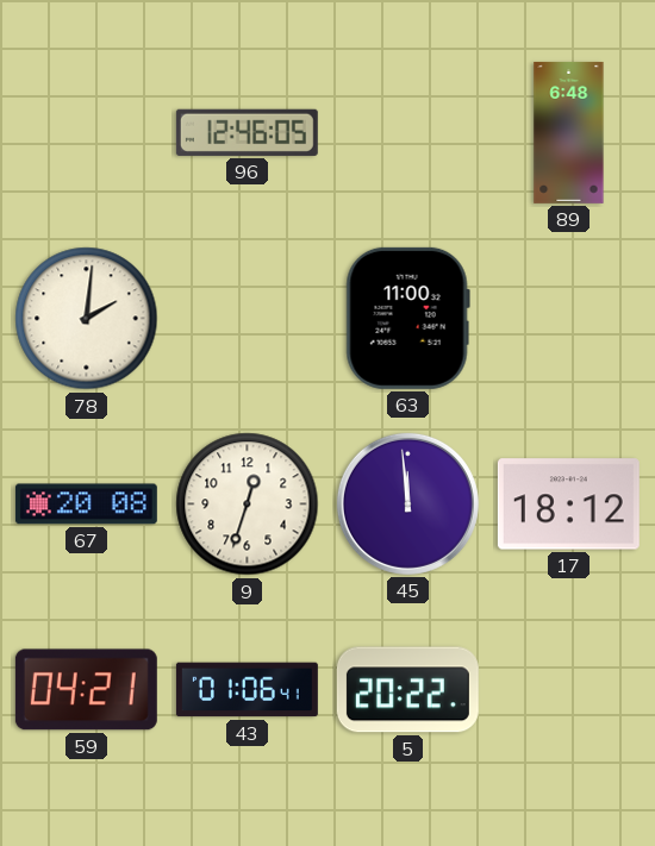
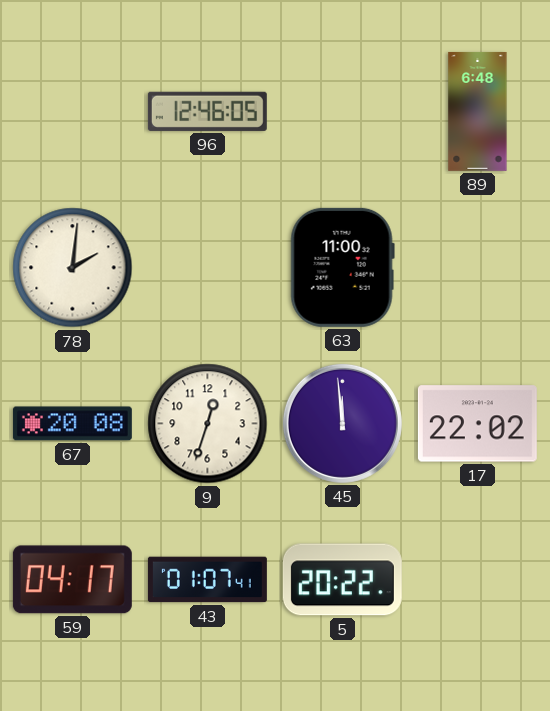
17: 18:12 -> 22:02 (477, 424)
59: 04:21 -> 04:17 (72, 580)
43: 01:06 -> 01:07 (207, 580)
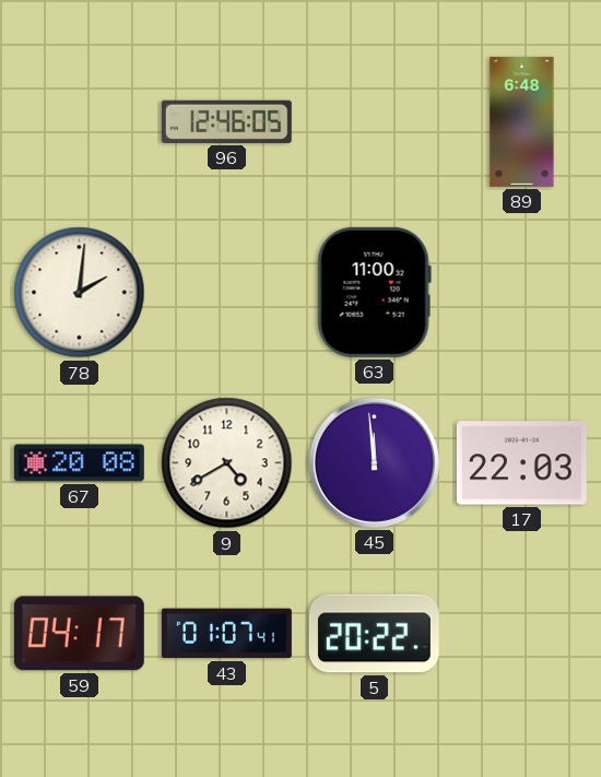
9: 12:33 -> 4:40 (227, 463)
17: 22:02 -> 22:03 (521, 463)
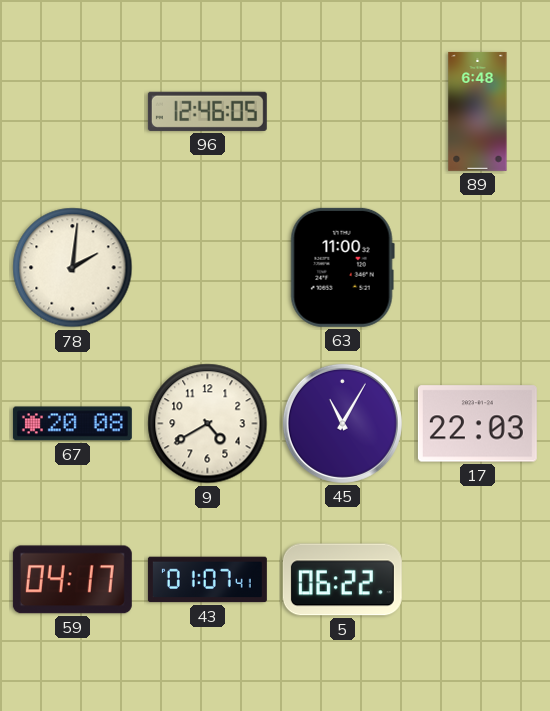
45: 11:59 -> 11:05 (342, 423)
5: 20:22 -> 06:22 (342, 580)
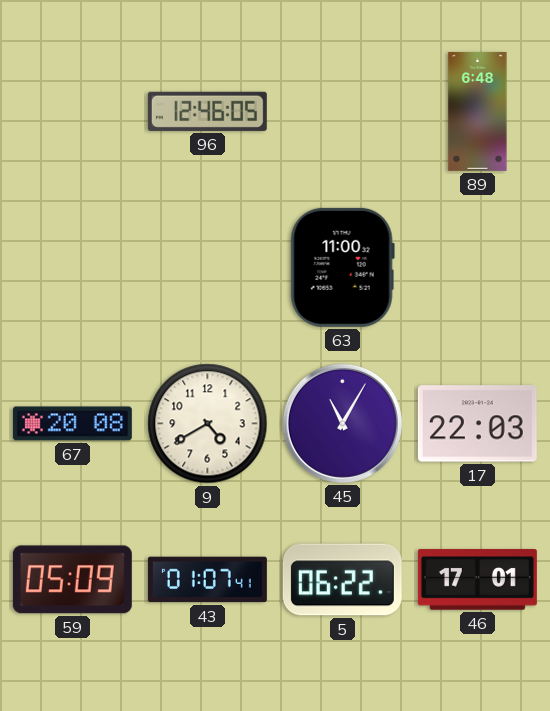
78: 2:01 -> none (73, 268)
59: 04:17 -> 05:09 (72, 580)
46: none -> 17:01 (477, 580)
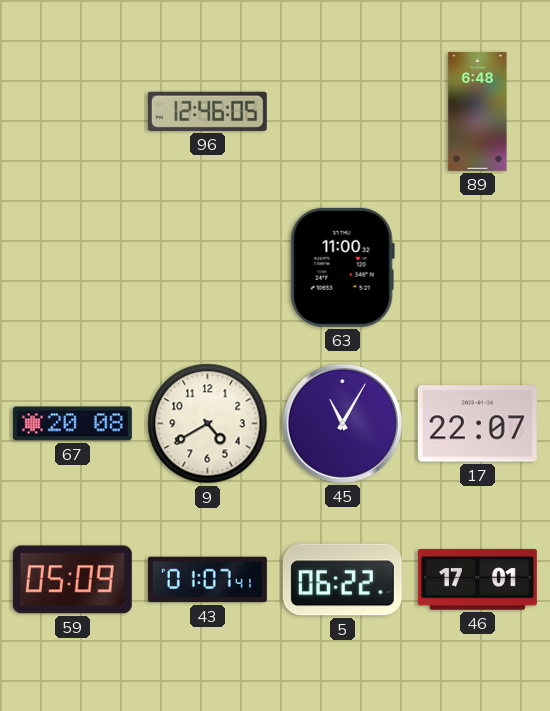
17: 22:03 -> 22:07 (477, 424)
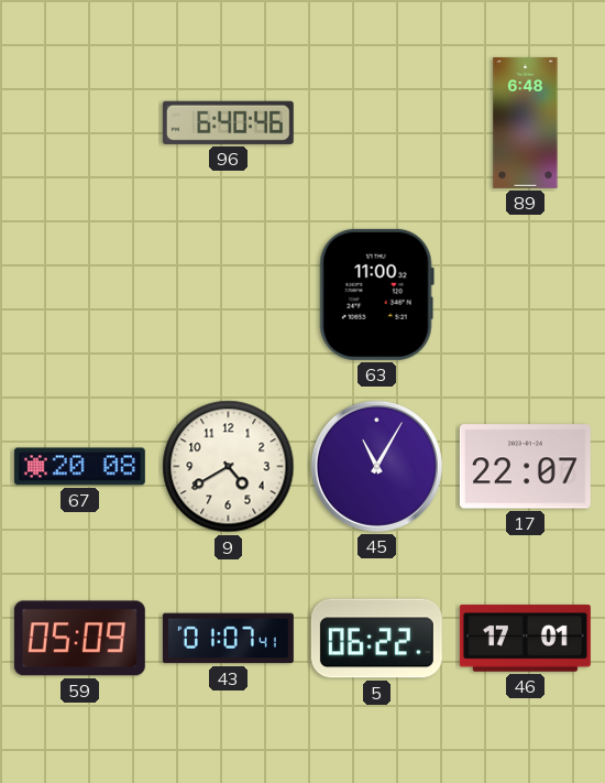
96: 12:46 -> 6:40 (228, 122)
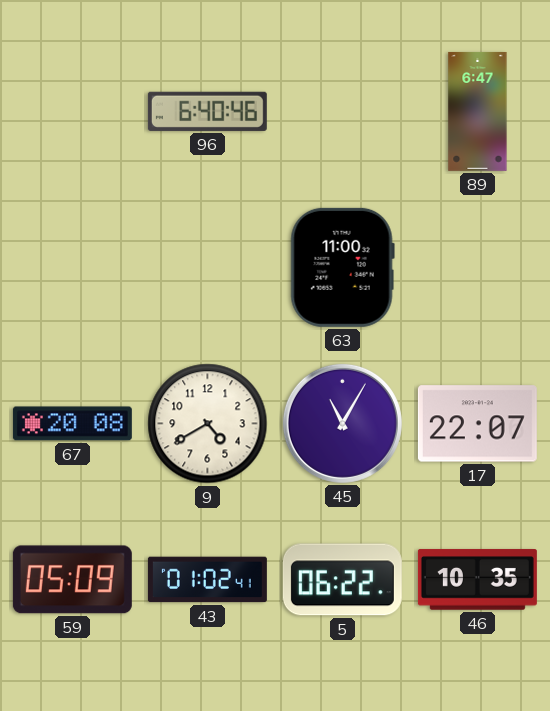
89: 6:48 -> 6:47 (478, 111)
43: 01:07 -> 01:02 (207, 580)
46: 17:01 -> 10:35 (477, 580)
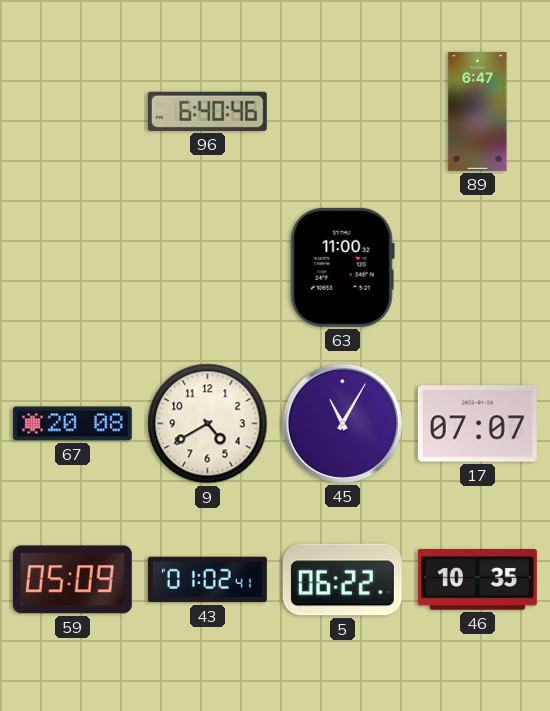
17: 22:07 -> 07:07 (477, 424)
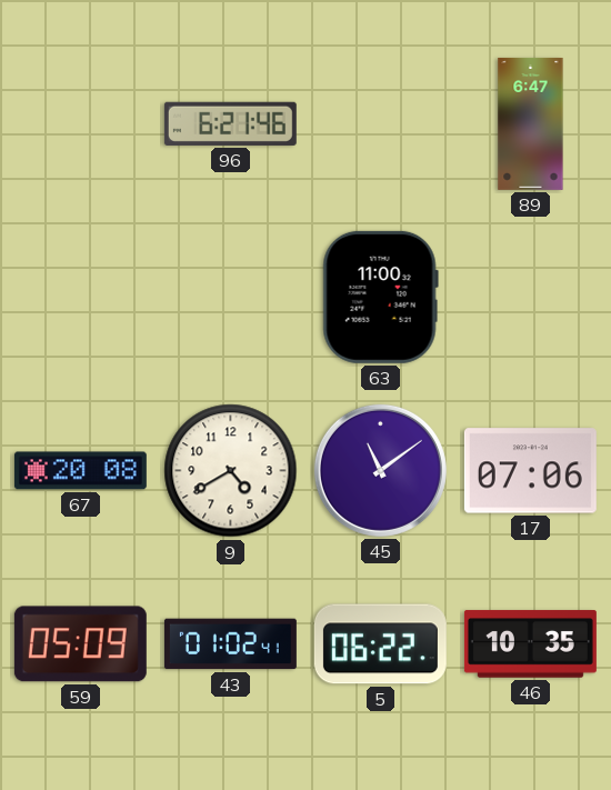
96: 6:40 -> 6:21 (230, 123)
45: 11:05 -> 11:09 (380, 470)
17: 07:07 -> 07:06 (530, 471)
